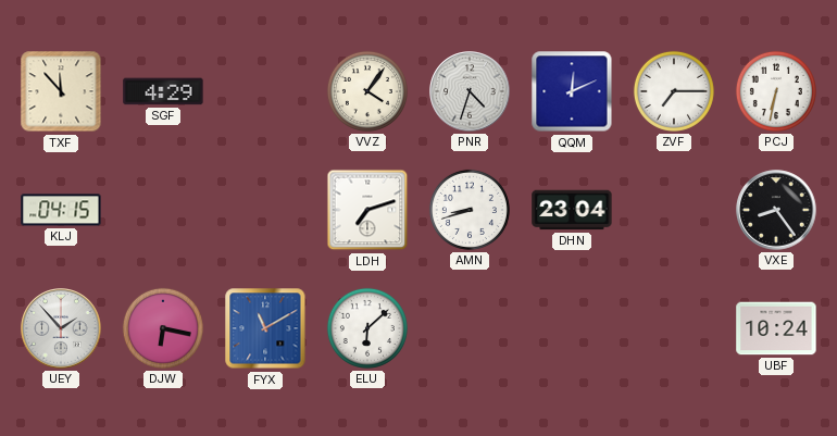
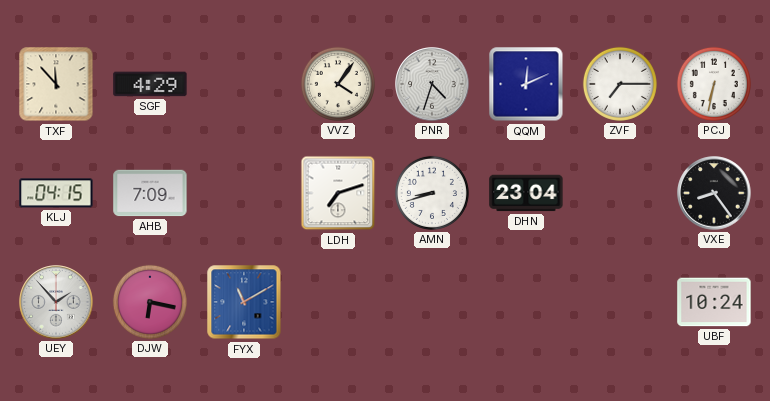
AHB: none -> 7:09 (150, 193)
ELU: 6:08 -> none (367, 328)
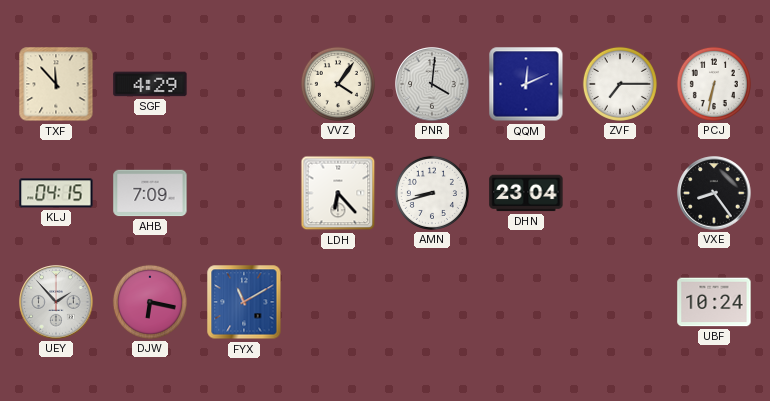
PNR: 4:33 -> 4:01 (432, 84)
LDH: 7:12 -> 6:23 (338, 193)
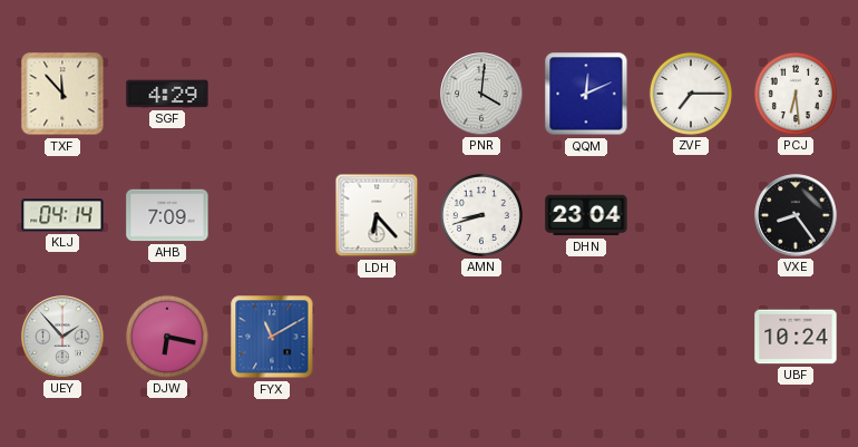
VVZ: 4:06 -> none (338, 84)
PCJ: 6:32 -> 6:29 (796, 94)
KLJ: 04:15 -> 04:14 (62, 215)
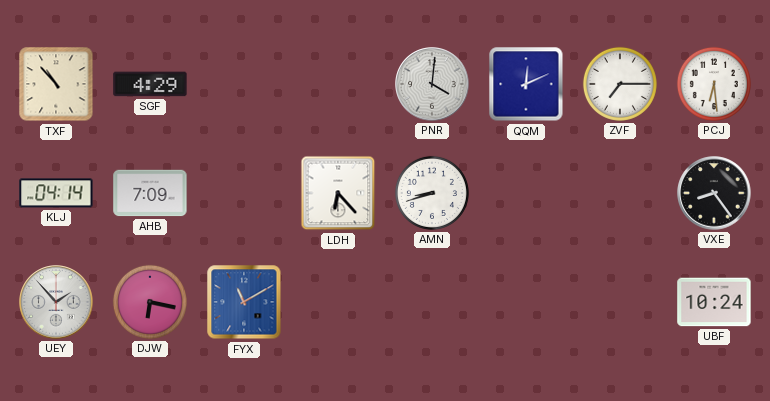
TXF: 11:53 -> 10:53 (56, 84)
DHN: 23:04 -> none (586, 215)
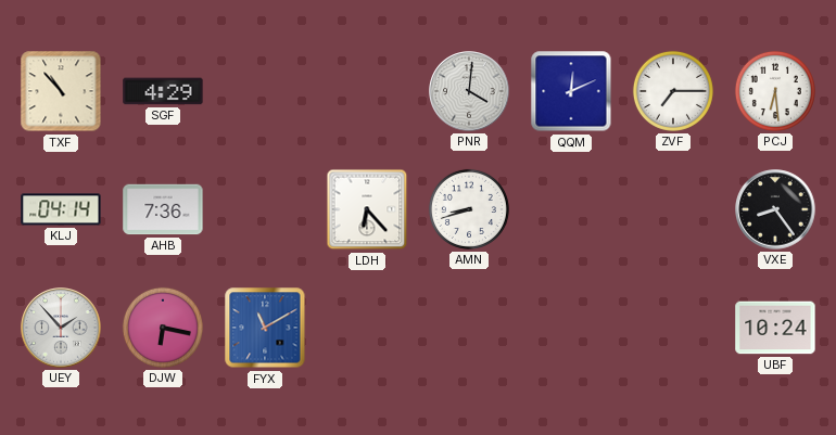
AHB: 7:09 -> 7:36 (163, 209)
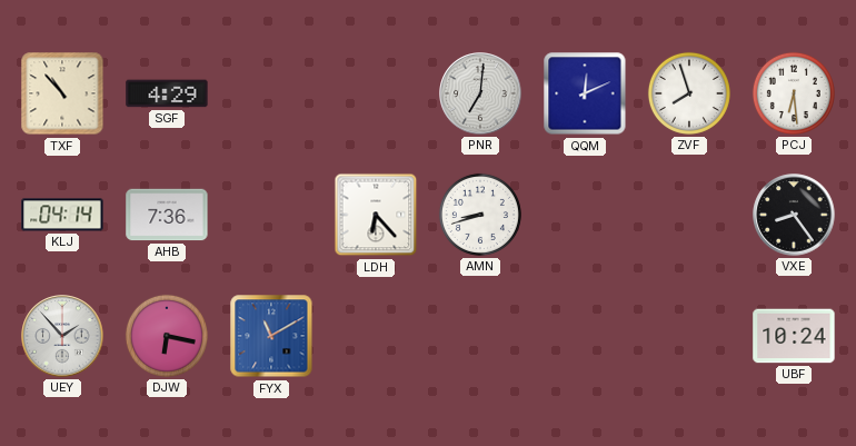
PNR: 4:01 -> 7:01 (480, 93)
ZVF: 7:15 -> 7:57 (689, 93)
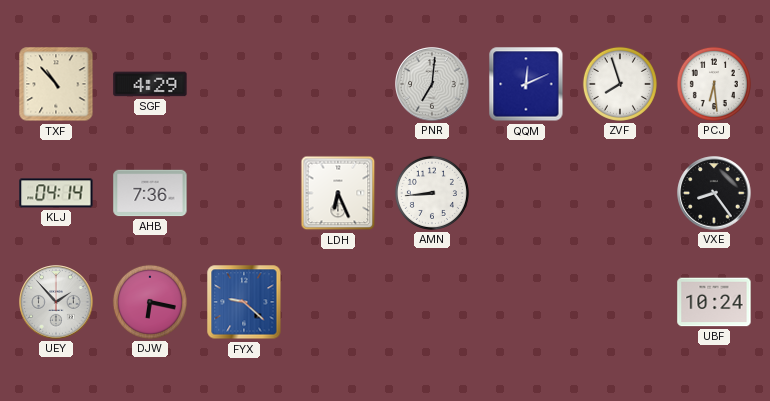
LDH: 6:23 -> 6:26 (338, 193)
AMN: 8:42 -> 8:44 (432, 193)
FYX: 11:10 -> 9:22 (244, 302)
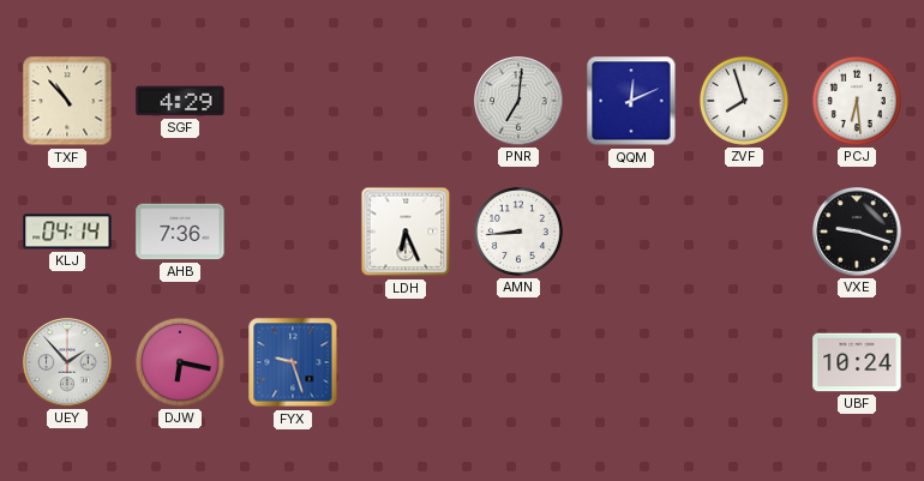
VXE: 8:24 -> 9:18 (857, 232)
FYX: 9:22 -> 9:27 (293, 362)
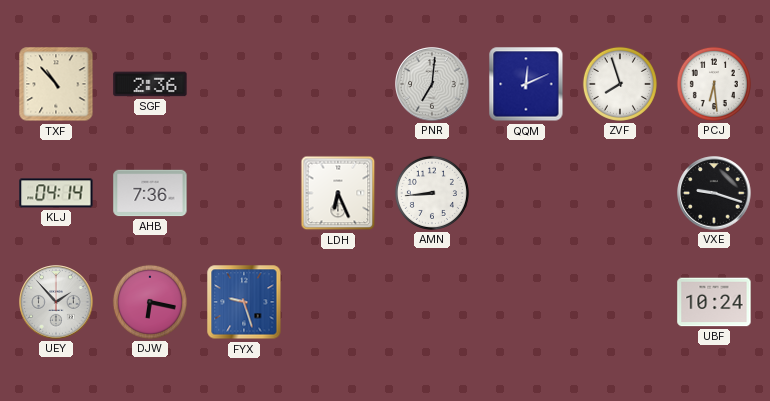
SGF: 4:29 -> 2:36 (150, 84)
